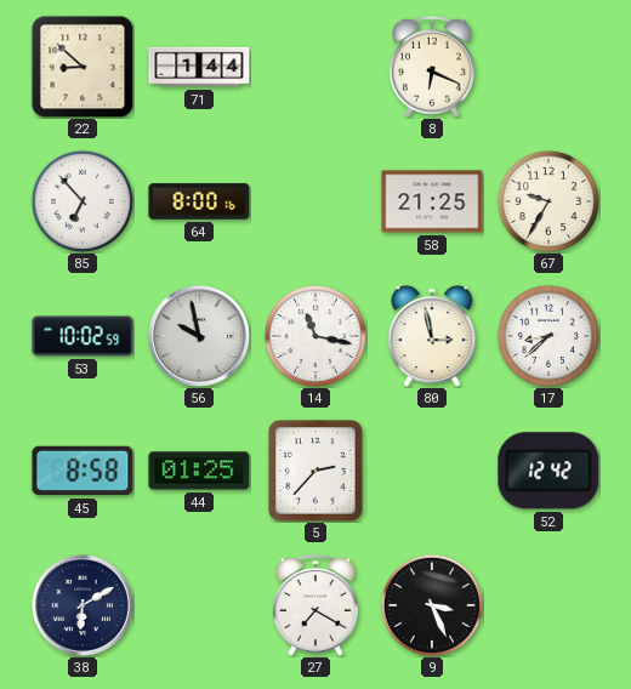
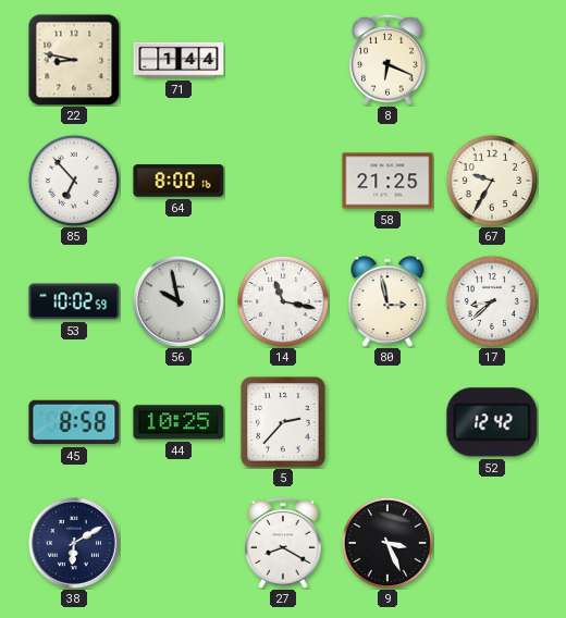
22: 8:52 -> 8:47 (74, 60)
44: 01:25 -> 10:25 (179, 422)
27: 7:20 -> 8:20 (283, 543)
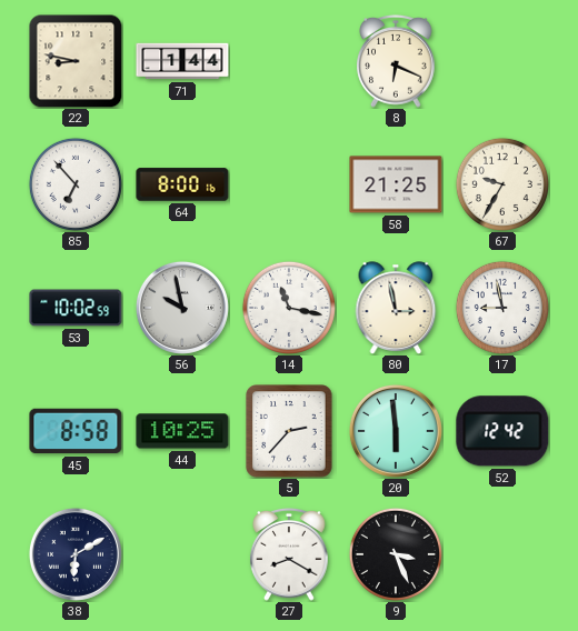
17: 8:38 -> 8:58 (502, 308)
20: none -> 5:59 (396, 431)
